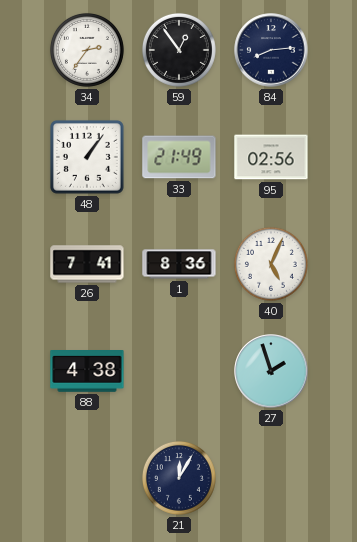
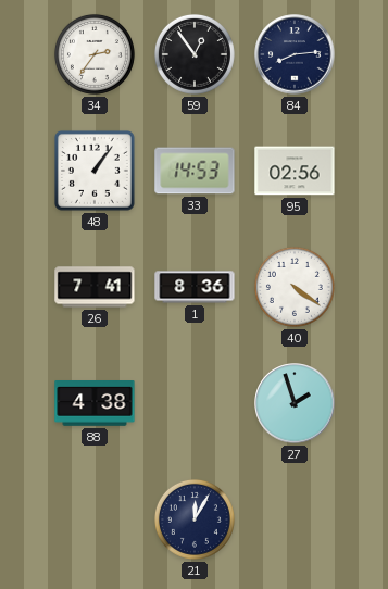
33: 21:49 -> 14:53 (195, 171)
40: 5:04 -> 4:21 (295, 287)
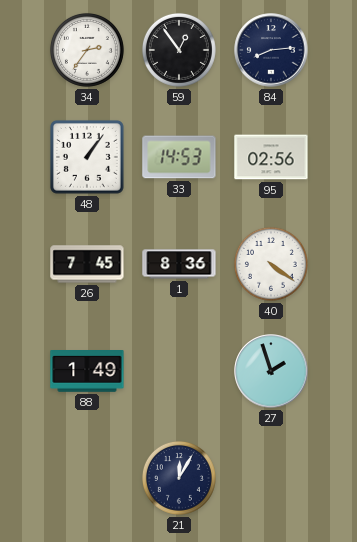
26: 7:41 -> 7:45 (87, 264)
88: 4:38 -> 1:49 (87, 372)
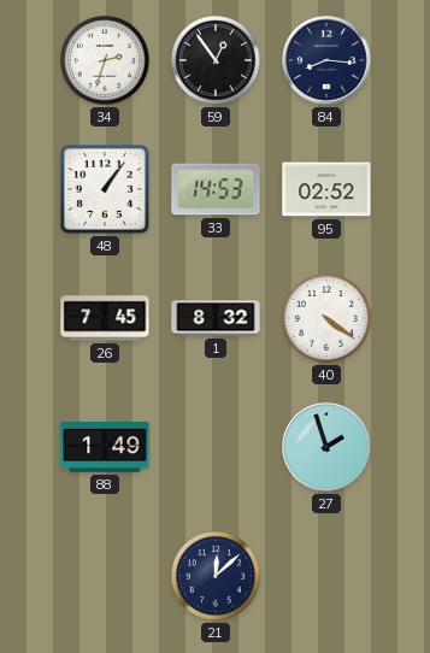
34: 2:36 -> 2:33 (105, 60)
84: 8:14 -> 8:16 (326, 60)
95: 02:56 -> 02:52 (326, 189)
1: 8:36 -> 8:32 (216, 318)
21: 12:05 -> 12:08 (216, 576)
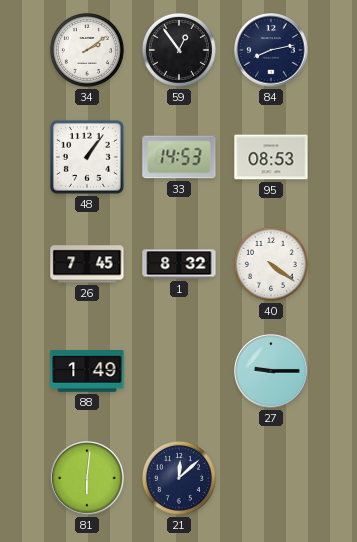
34: 2:33 -> 2:09 (87, 50)
84: 8:16 -> 8:13 (271, 50)
95: 02:52 -> 08:53 (271, 157)
27: 1:57 -> 9:15 (271, 371)
81: none -> 6:01 (87, 478)
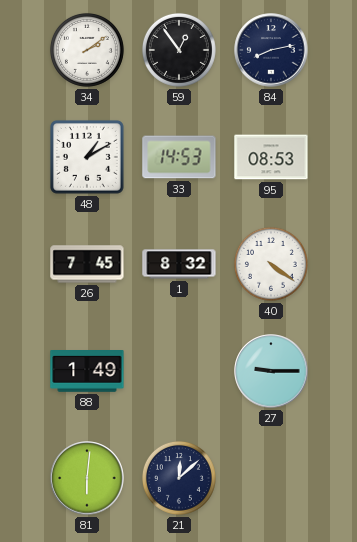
48: 1:06 -> 1:10 (87, 157)
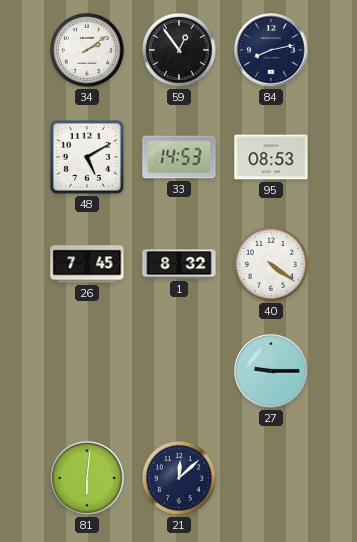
48: 1:10 -> 5:10 (87, 157)
88: 1:49 -> none (87, 372)
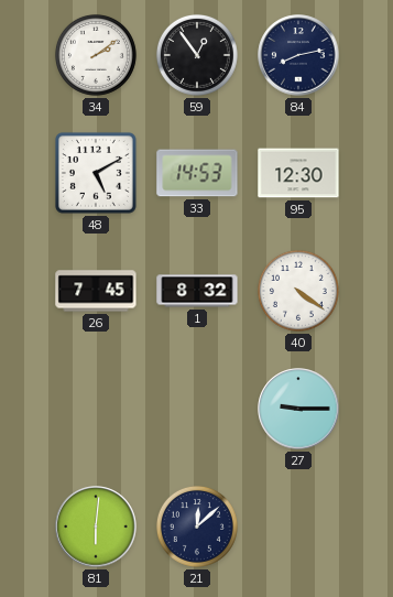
95: 08:53 -> 12:30 (298, 173)
